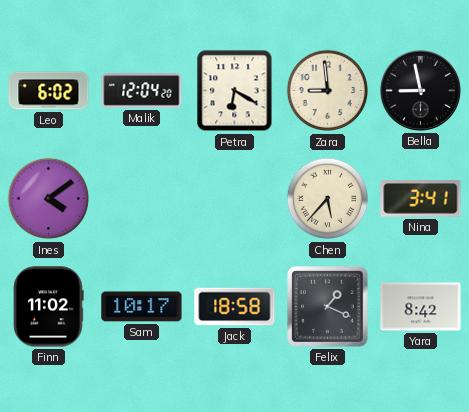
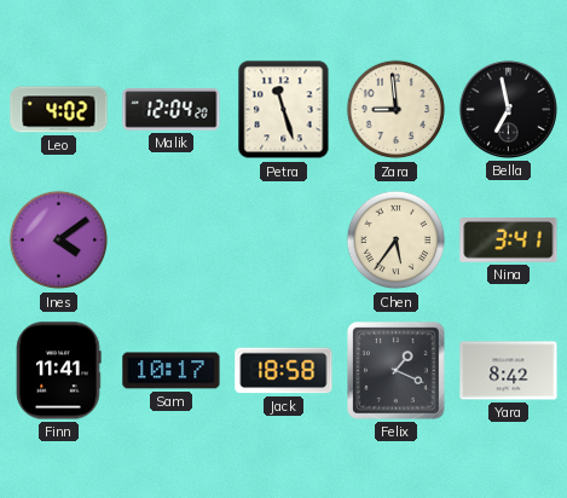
Leo: 6:02 -> 4:02 (59, 110)
Petra: 6:20 -> 11:27 (284, 110)
Bella: 8:58 -> 6:58 (508, 109)
Chen: 5:37 -> 5:36 (397, 241)
Finn: 11:02 -> 11:41 (58, 371)
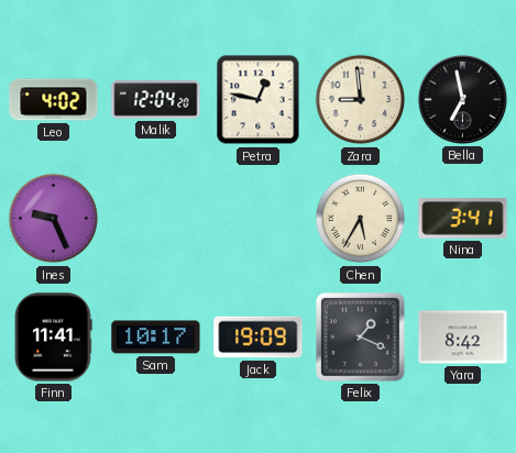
Petra: 11:27 -> 12:47 (259, 100)
Ines: 4:09 -> 9:26 (54, 219)
Chen: 5:36 -> 5:35 (361, 219)
Jack: 18:58 -> 19:09 (259, 338)
